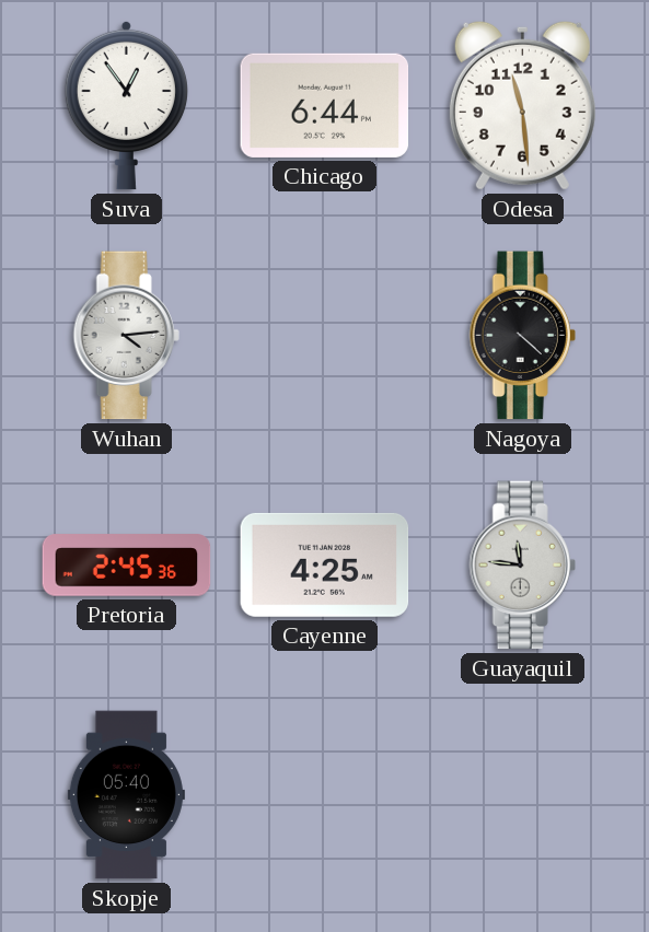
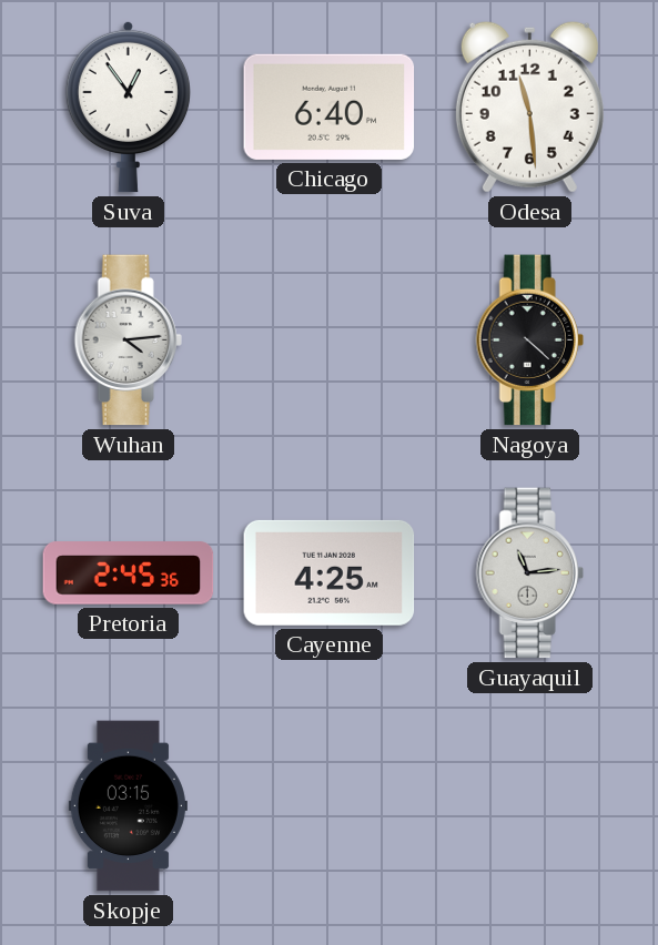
Chicago: 6:44 -> 6:40 (330, 106)
Guayaquil: 11:46 -> 11:14 (529, 573)
Skopje: 05:40 -> 03:15 (128, 806)
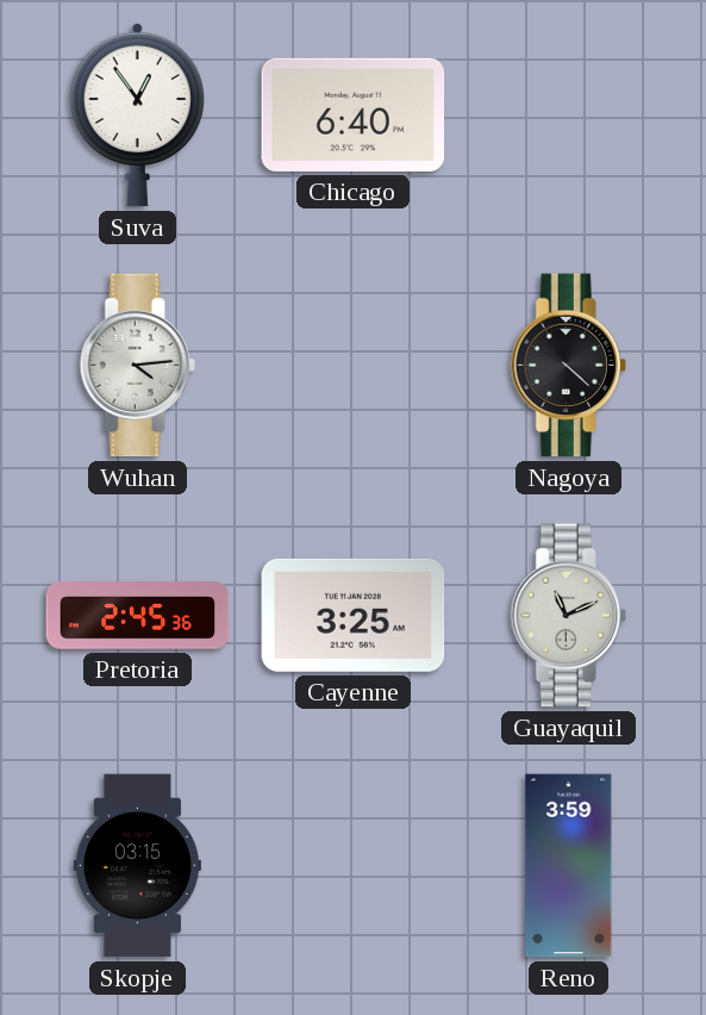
Odesa: 11:29 -> none (529, 106)
Cayenne: 4:25 -> 3:25 (354, 615)
Guayaquil: 11:14 -> 11:11 (568, 616)
Reno: none -> 3:59 (569, 866)
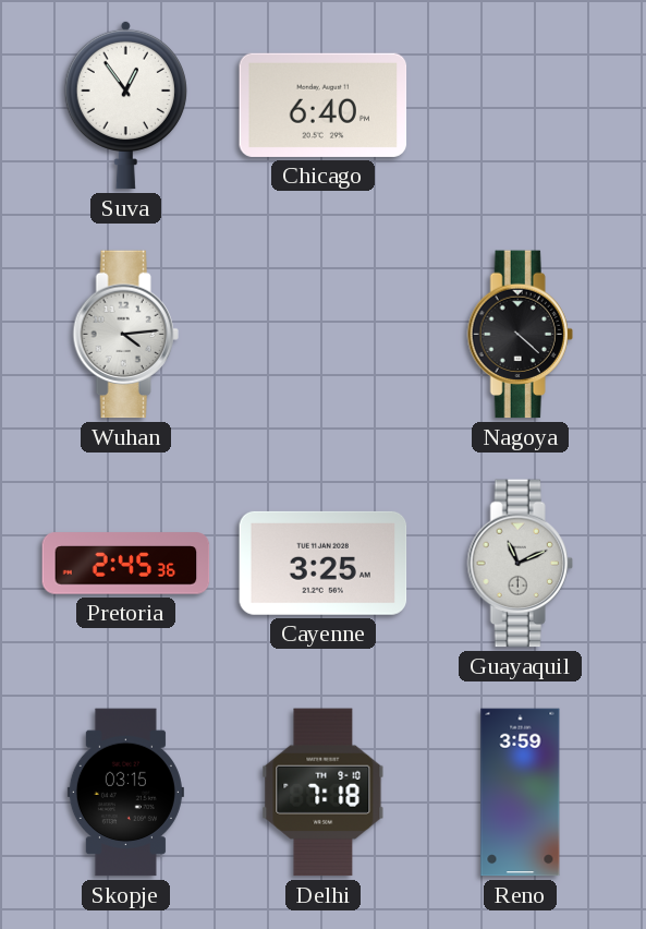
Delhi: none -> 7:18 (324, 793)
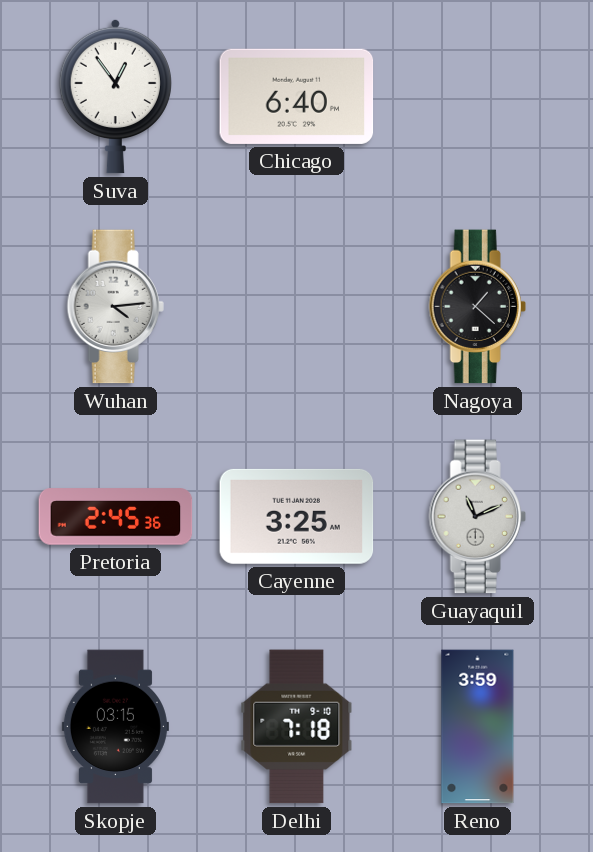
Nagoya: 4:22 -> 1:22 (477, 307)
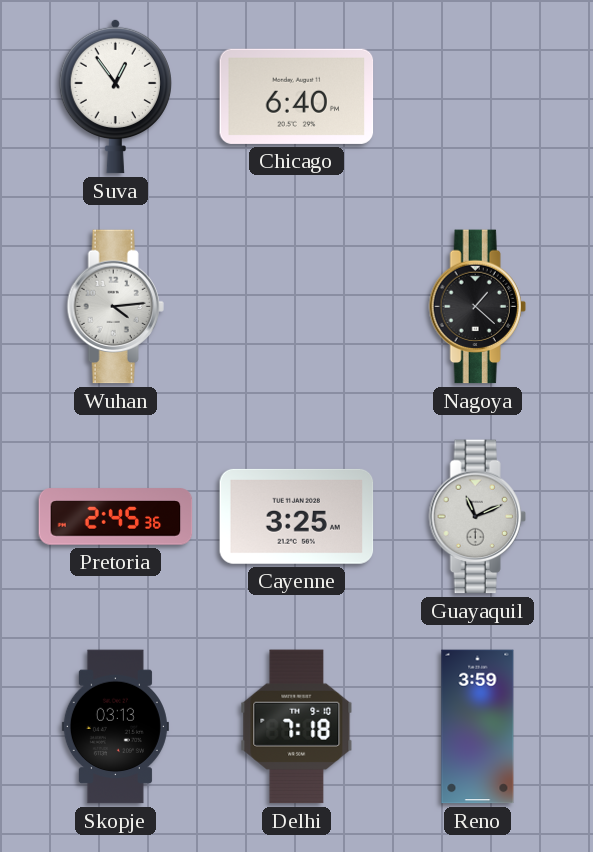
Skopje: 03:15 -> 03:13 (115, 727)
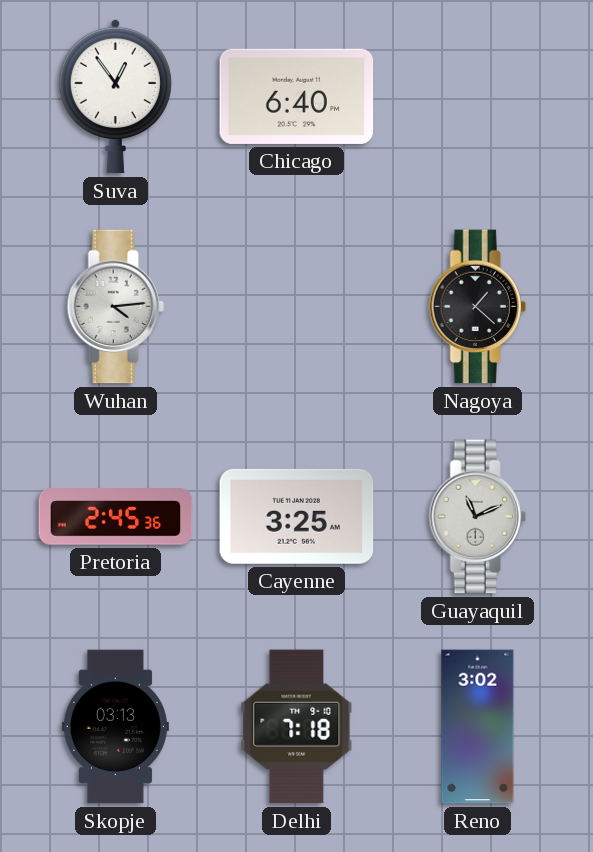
Reno: 3:59 -> 3:02 (478, 727)
